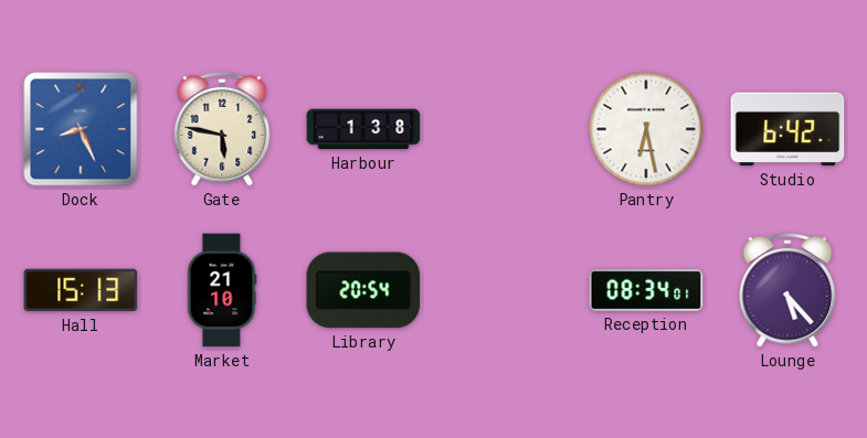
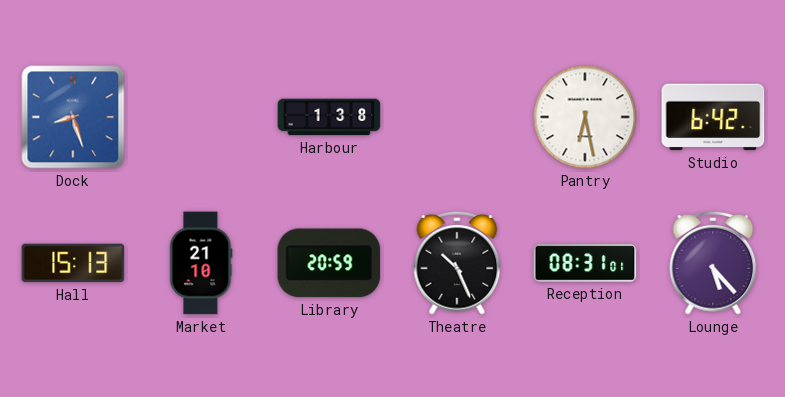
Dock: 8:26 -> 8:27 (73, 117)
Gate: 5:47 -> none (222, 129)
Library: 20:54 -> 20:59 (329, 263)
Theatre: none -> 10:26 (457, 263)
Reception: 08:34 -> 08:31 (585, 263)
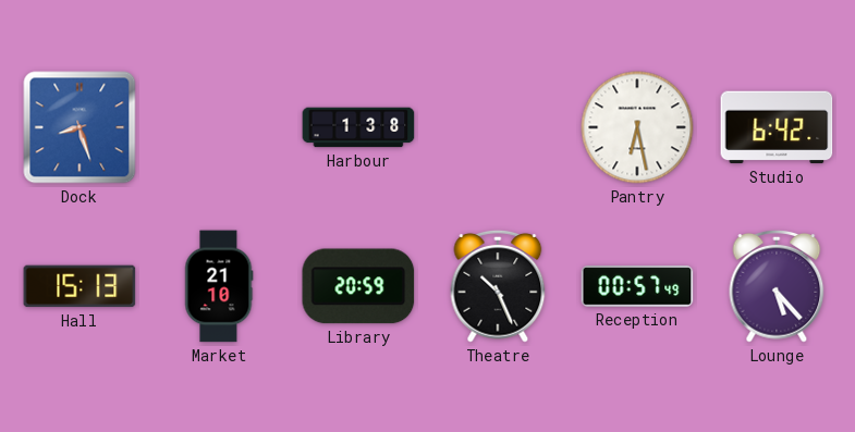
Reception: 08:31 -> 00:57 (637, 286)
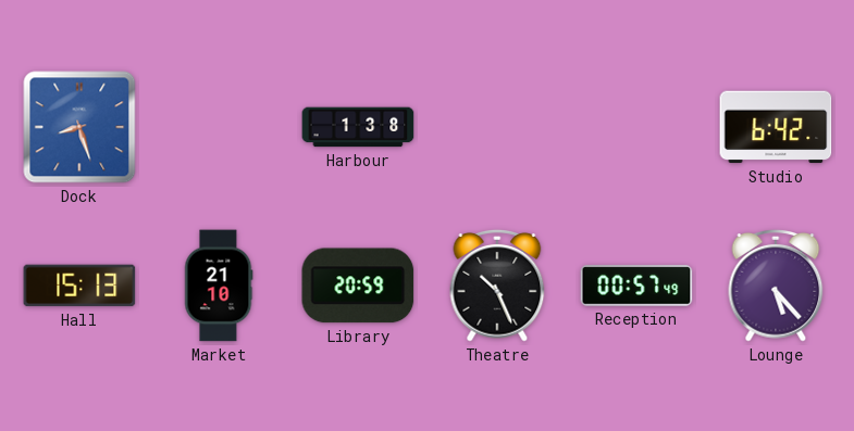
Pantry: 6:28 -> none (637, 127)
